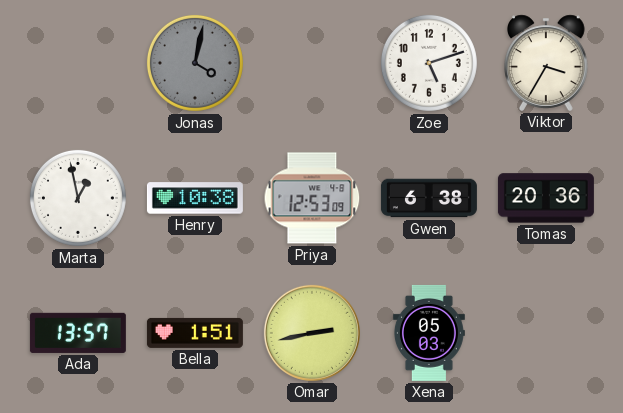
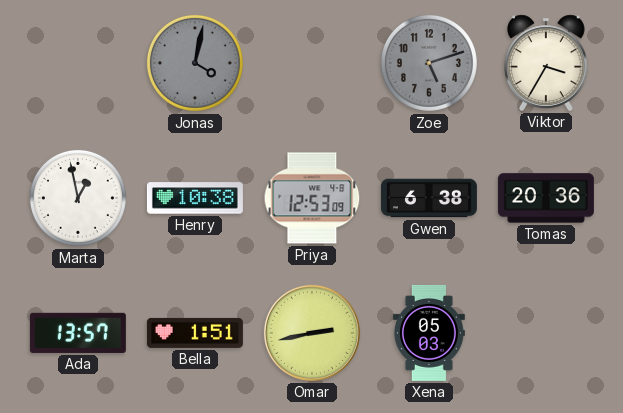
Zoe dial: white -> grey (429, 63)
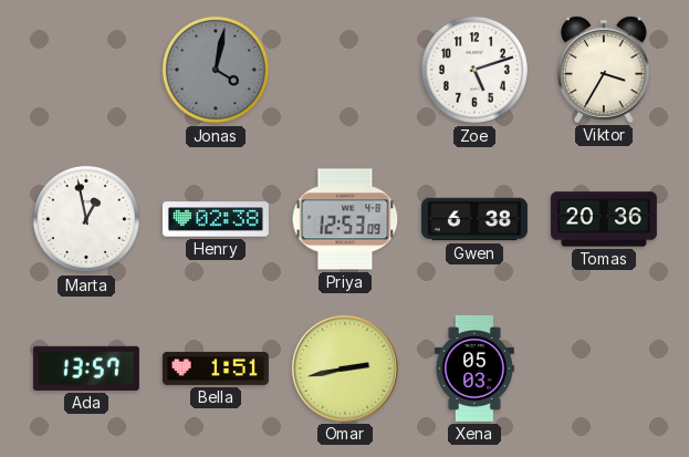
Zoe dial: grey -> white (474, 70)
Henry: 10:38 -> 02:38 (216, 219)
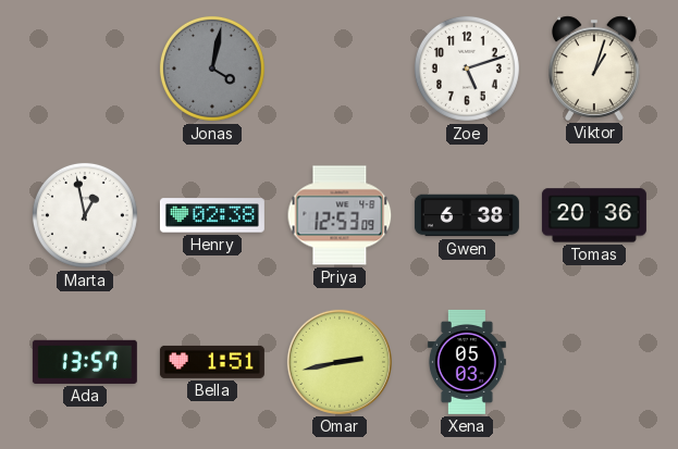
Viktor: 3:35 -> 1:03 (595, 68)
